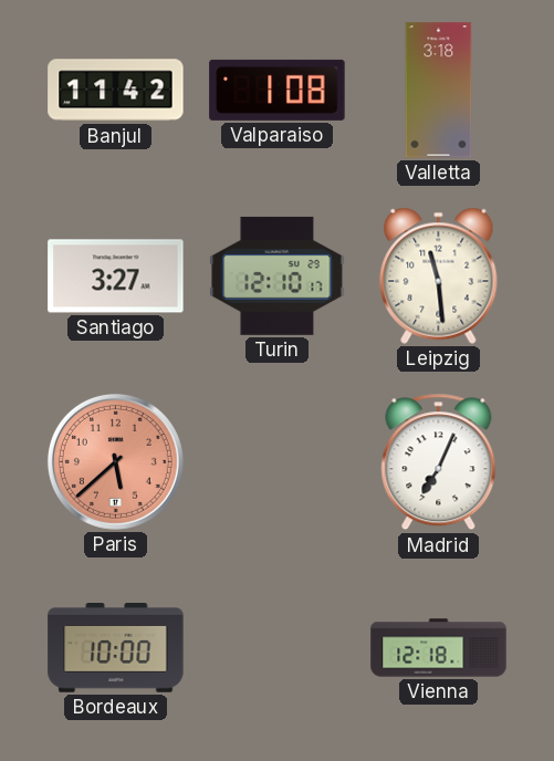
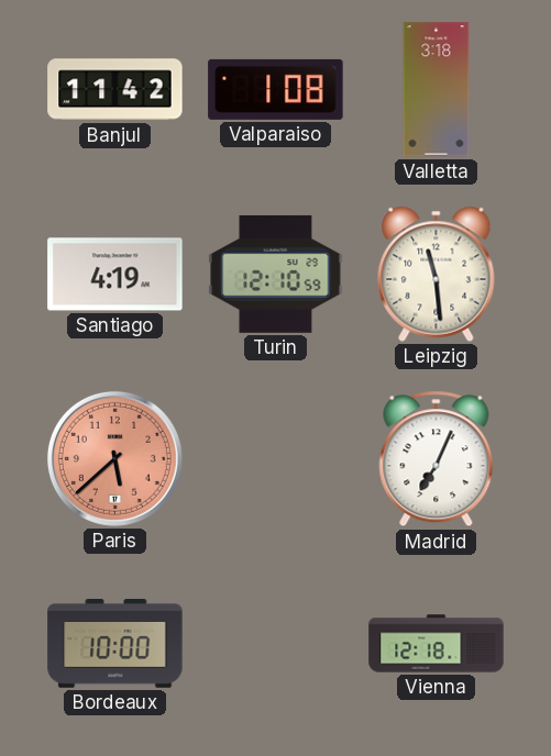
Santiago: 3:27 -> 4:19 (115, 275)
Turin: 12:10:17 -> 12:10:59 (276, 274)
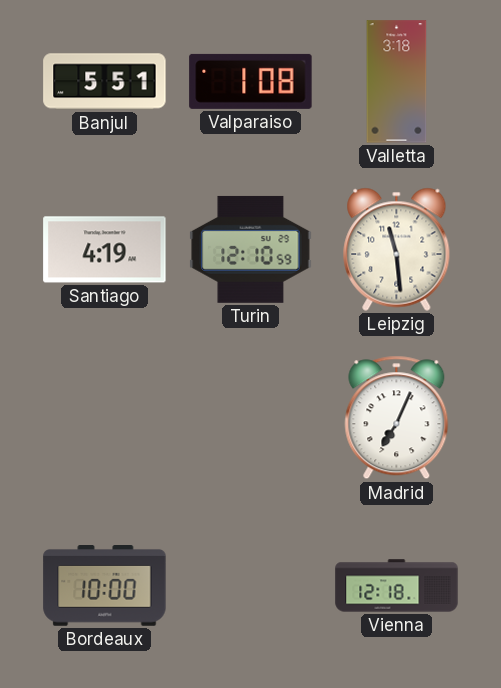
Banjul: 11:42 -> 5:51 (105, 82)
Paris: 5:38 -> none (114, 458)
